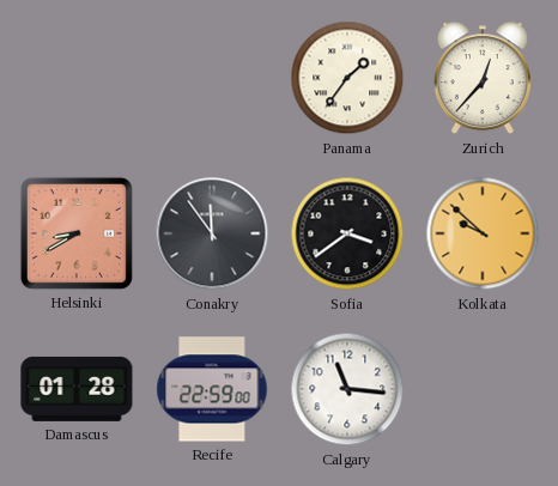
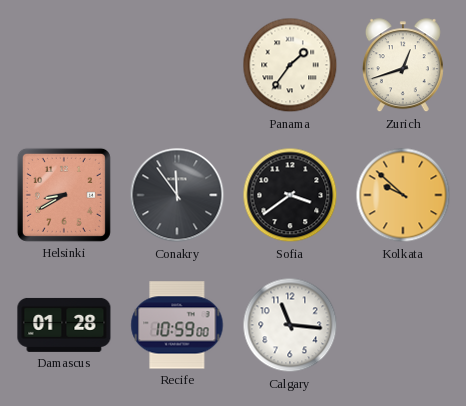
Zurich: 12:37 -> 12:42 (403, 66)
Recife: 22:59 -> 10:59 (177, 325)
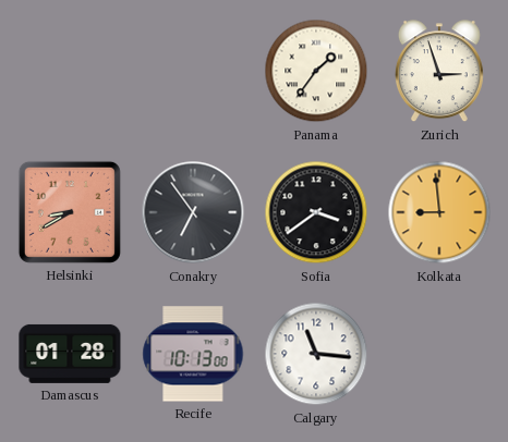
Zurich: 12:42 -> 2:57 (439, 72)
Conakry: 11:54 -> 6:54 (193, 212)
Kolkata: 9:52 -> 8:59 (439, 212)
Recife: 10:59 -> 10:13 (193, 354)
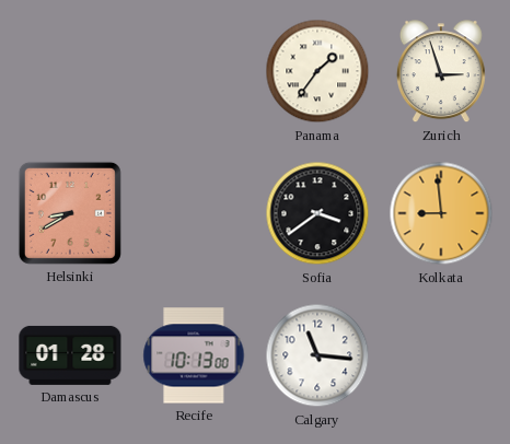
Conakry: 6:54 -> none (193, 212)
